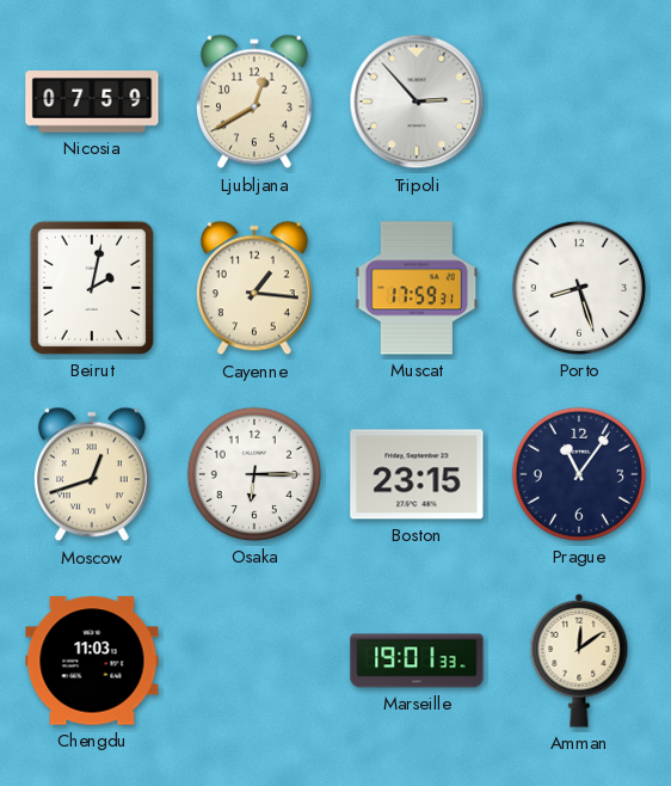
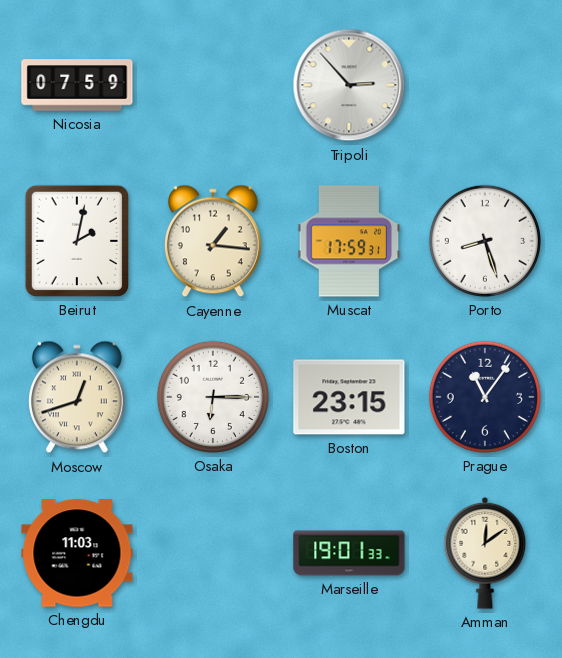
Ljubljana: 12:40 -> none (254, 102)
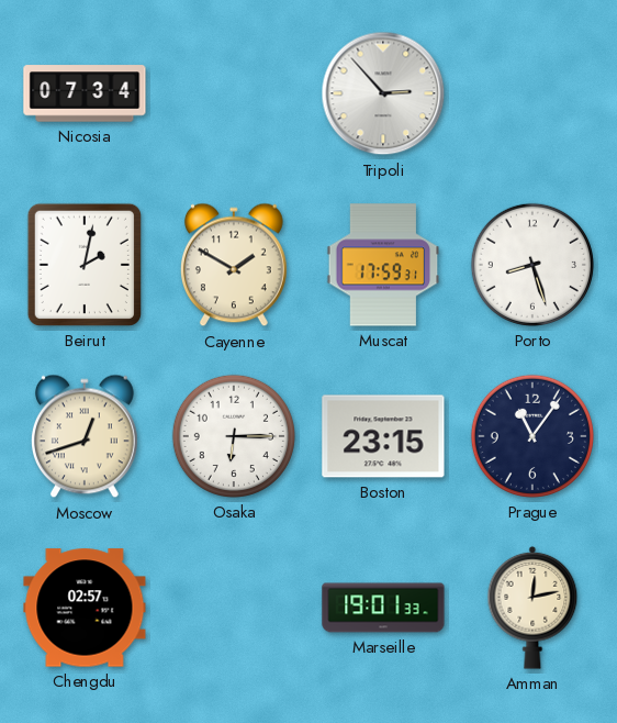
Nicosia: 07:59 -> 07:34 (85, 93)
Cayenne: 1:16 -> 1:50 (234, 265)
Chengdu: 11:03 -> 02:57 (85, 608)
Amman: 12:09 -> 12:13 (532, 608)
